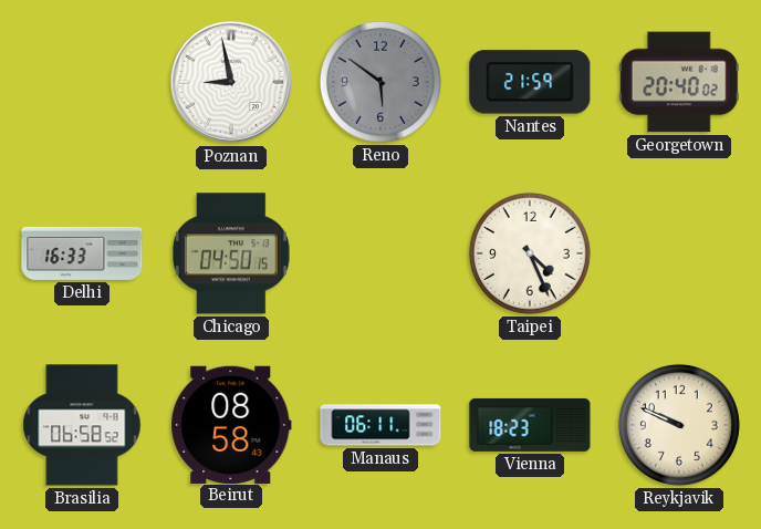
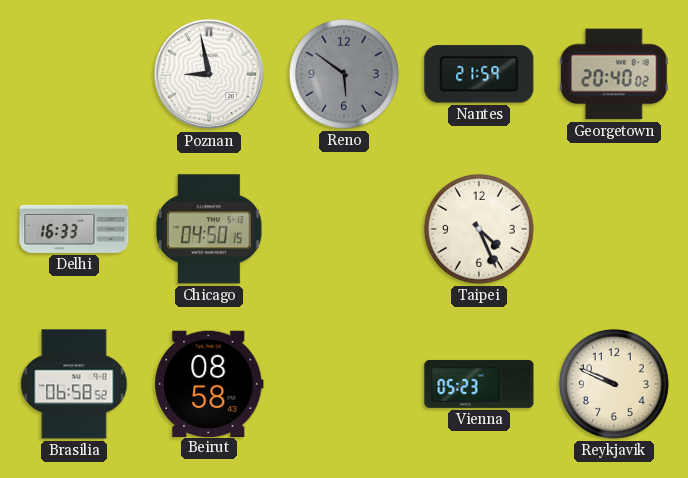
Manaus: 06:11 -> none (380, 425)
Vienna: 18:23 -> 05:23 (479, 384)
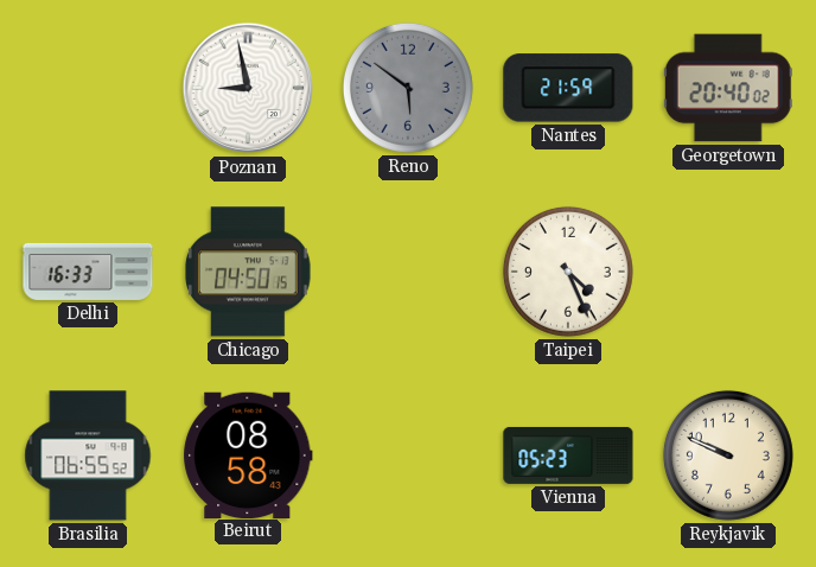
Brasilia: 06:58 -> 06:55 (88, 455)
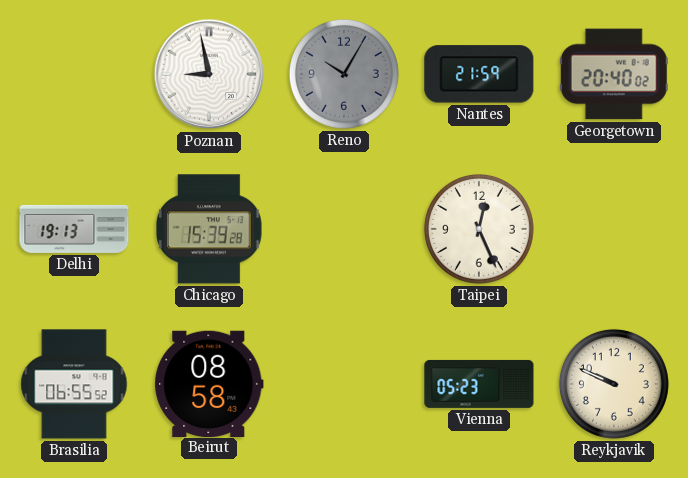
Reno: 5:51 -> 10:05 (344, 74)
Delhi: 16:33 -> 19:13 (74, 229)
Chicago: 04:50 -> 15:39 (210, 229)
Taipei: 4:26 -> 12:26 (479, 229)
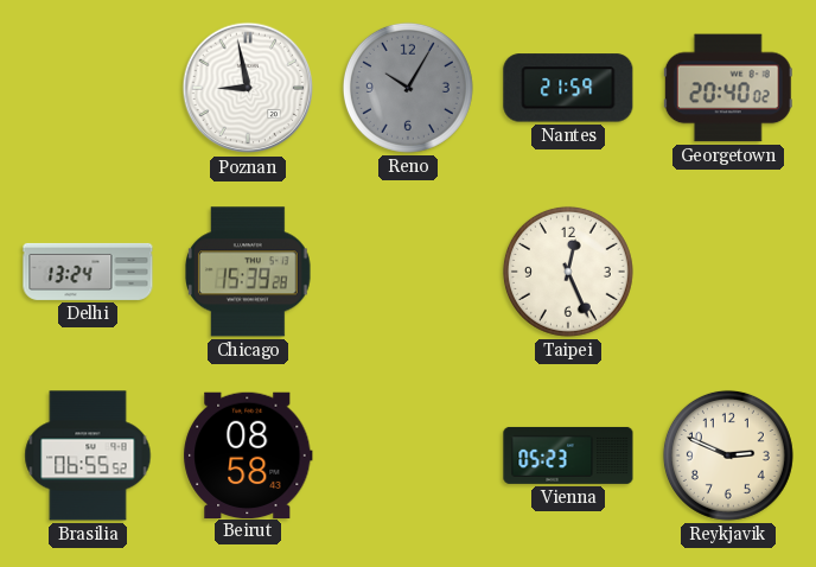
Delhi: 19:13 -> 13:24 (88, 272)
Reykjavik: 9:49 -> 2:49 (728, 455)
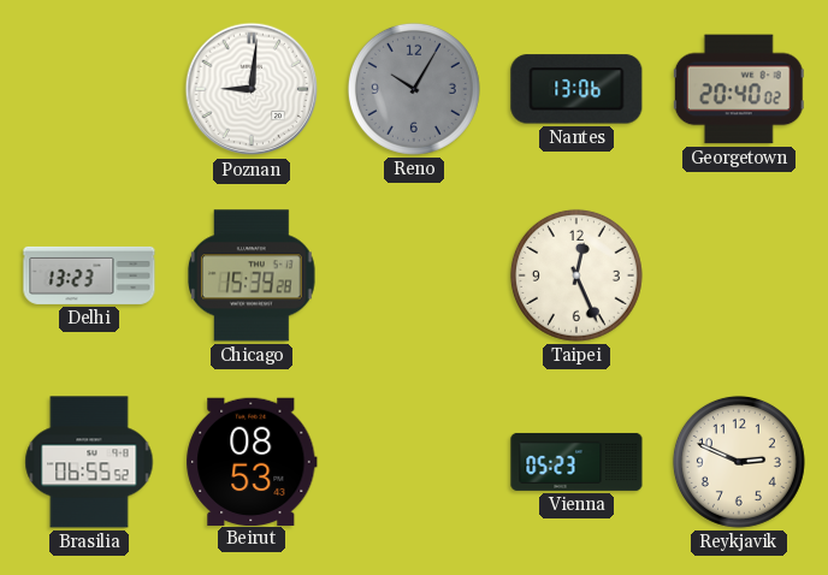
Poznan: 8:58 -> 9:01 (252, 89)
Nantes: 21:59 -> 13:06 (576, 89)
Delhi: 13:24 -> 13:23 (89, 275)
Beirut: 08:58 -> 08:53 (252, 461)
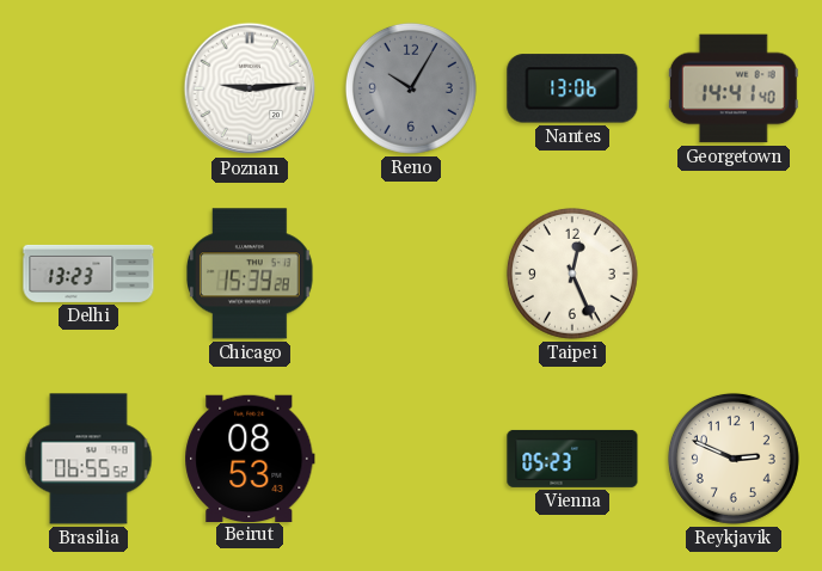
Poznan: 9:01 -> 9:14 (250, 88)
Georgetown: 20:40 -> 14:41 (734, 88)
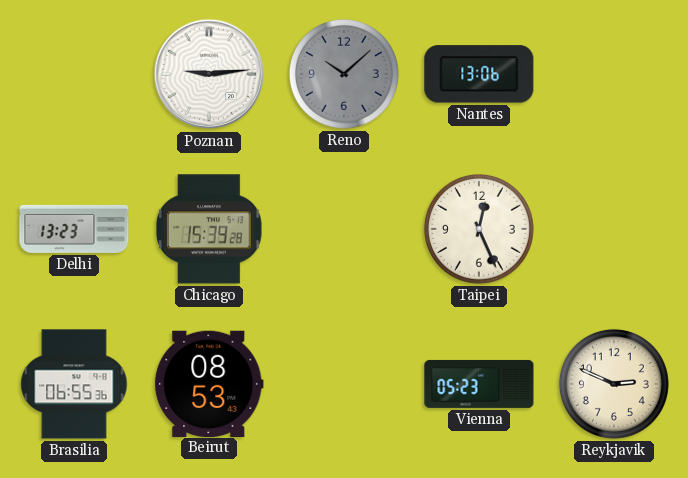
Reno: 10:05 -> 10:08 (344, 74)
Georgetown: 14:41 -> none (734, 88)
Brasilia: 06:55:52 -> 06:55:36 (74, 384)
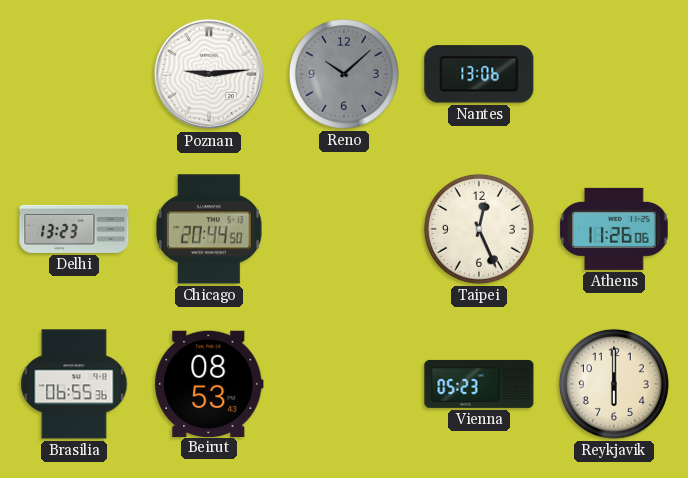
Chicago: 15:39 -> 20:44 (210, 229)
Athens: none -> 11:26 (614, 229)
Reykjavik: 2:49 -> 6:00 (614, 384)
